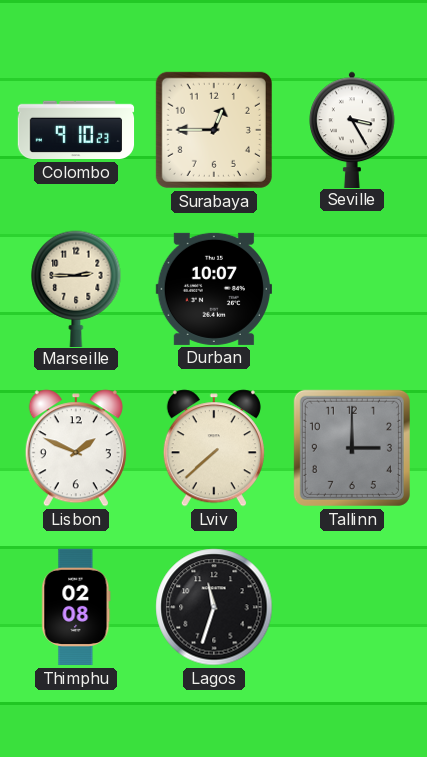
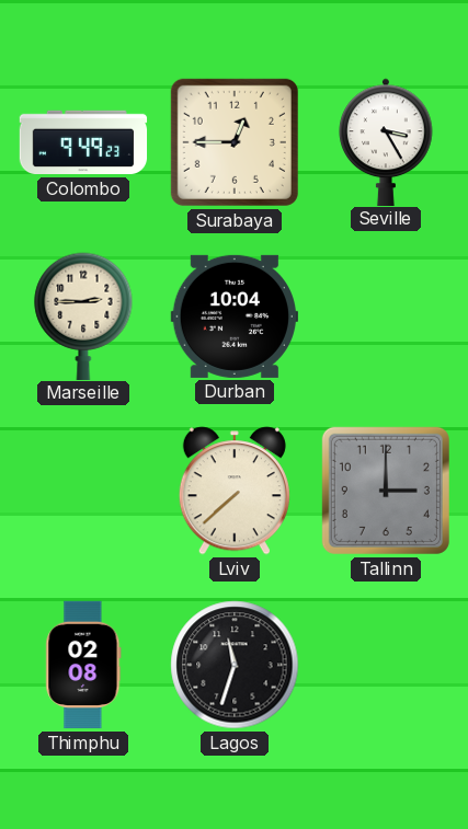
Colombo: 9:10 -> 9:49 (83, 142)
Durban: 10:07 -> 10:04 (233, 316)
Lisbon: 1:49 -> none (76, 448)
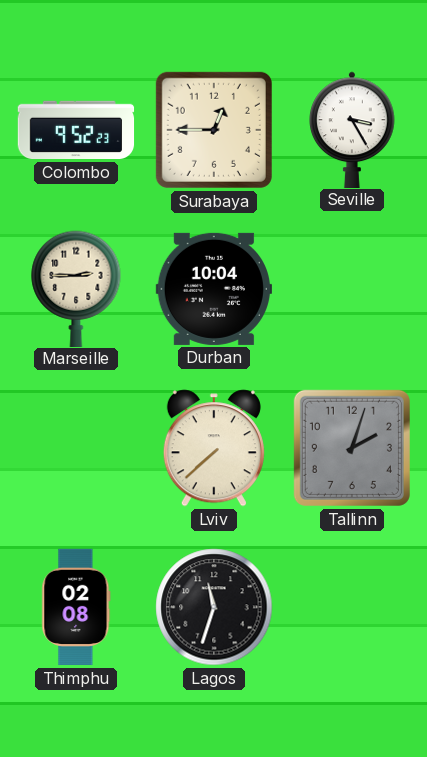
Colombo: 9:49 -> 9:52 (76, 130)
Tallinn: 3:00 -> 2:03 (352, 448)
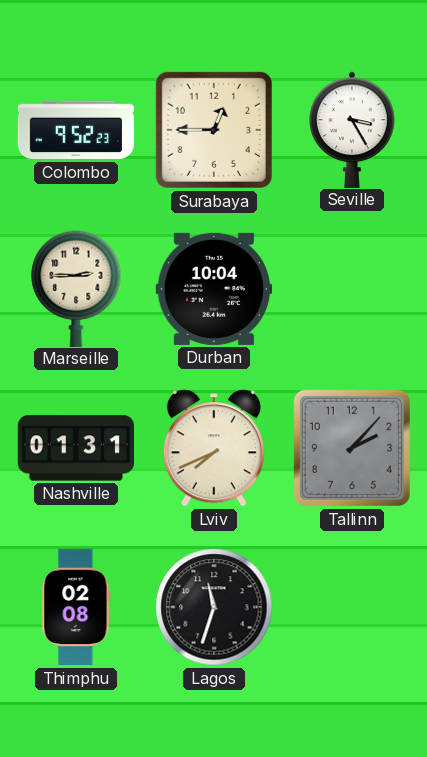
Nashville: none -> 01:31 (75, 448)
Lviv: 7:38 -> 7:41 (214, 448)
Tallinn: 2:03 -> 2:07 (352, 448)
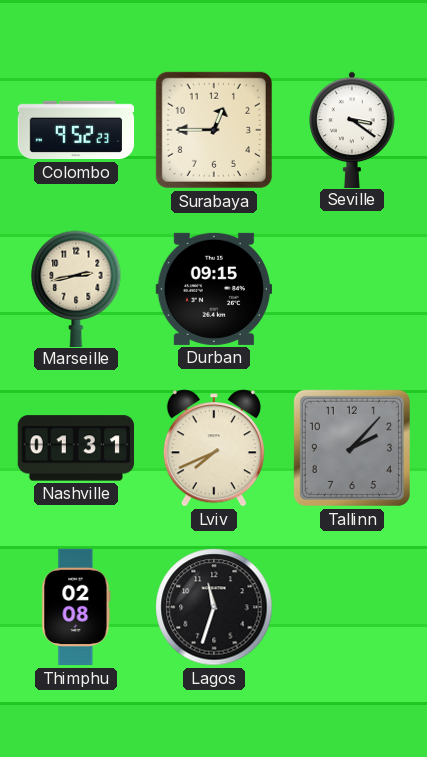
Seville: 3:25 -> 3:21 (352, 129)
Marseille: 2:45 -> 2:43 (76, 288)
Durban: 10:04 -> 09:15 (213, 289)
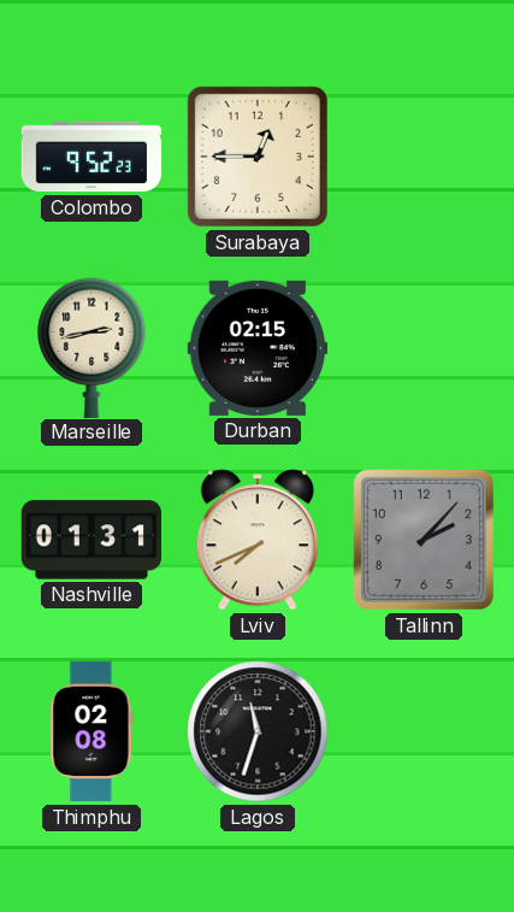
Seville: 3:21 -> none (352, 129)
Durban: 09:15 -> 02:15 (256, 348)
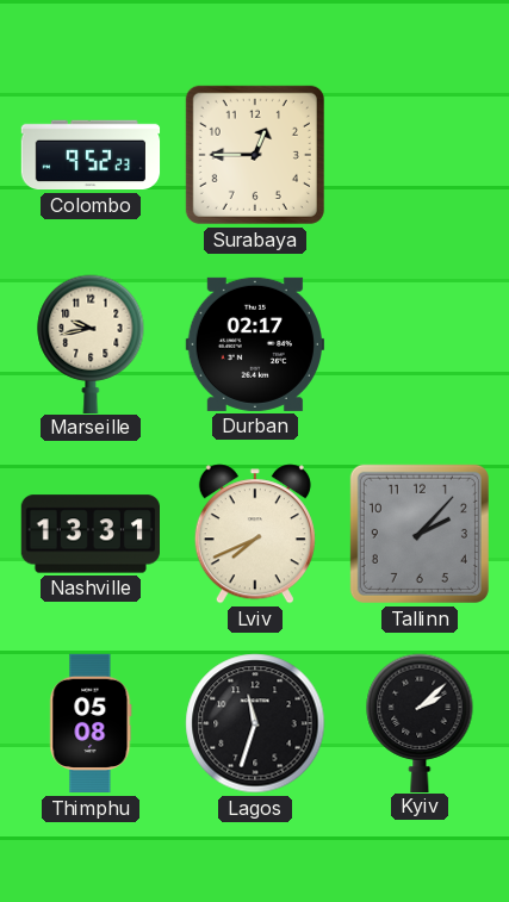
Marseille: 2:43 -> 9:43 (91, 343)
Durban: 02:15 -> 02:17 (254, 344)
Nashville: 01:31 -> 13:31 (89, 534)
Thimphu: 02:08 -> 05:08 (91, 723)
Kyiv: none -> 2:08 (420, 722)
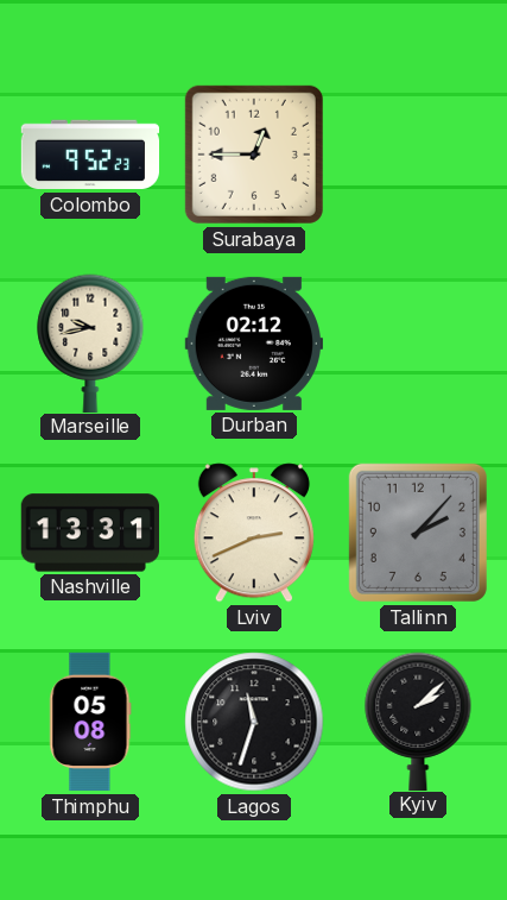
Durban: 02:17 -> 02:12 (253, 344)
Lviv: 7:41 -> 2:41 (254, 533)
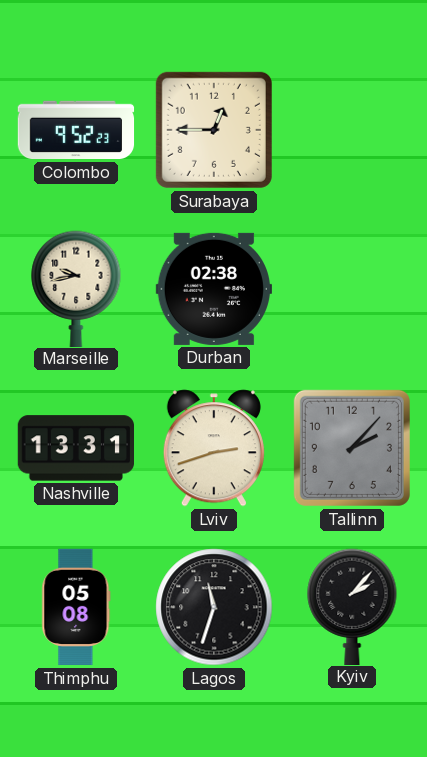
Durban: 02:12 -> 02:38 (213, 289)
Lviv: 2:41 -> 2:42 (214, 448)
Kyiv: 2:08 -> 2:07 (352, 606)
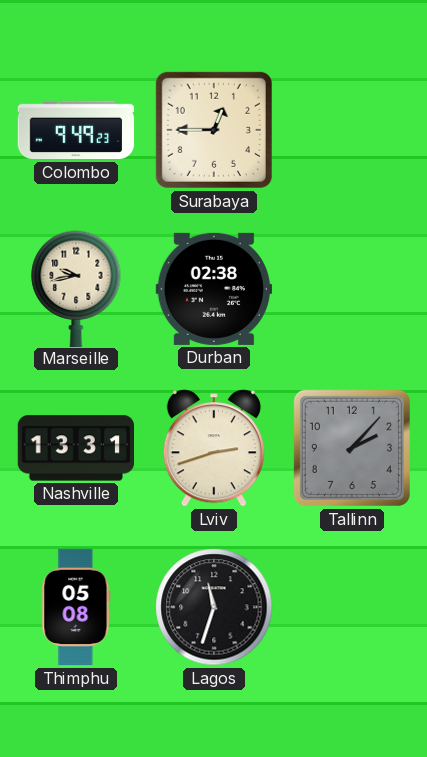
Colombo: 9:52 -> 9:49 (76, 130)
Kyiv: 2:07 -> none (352, 606)
